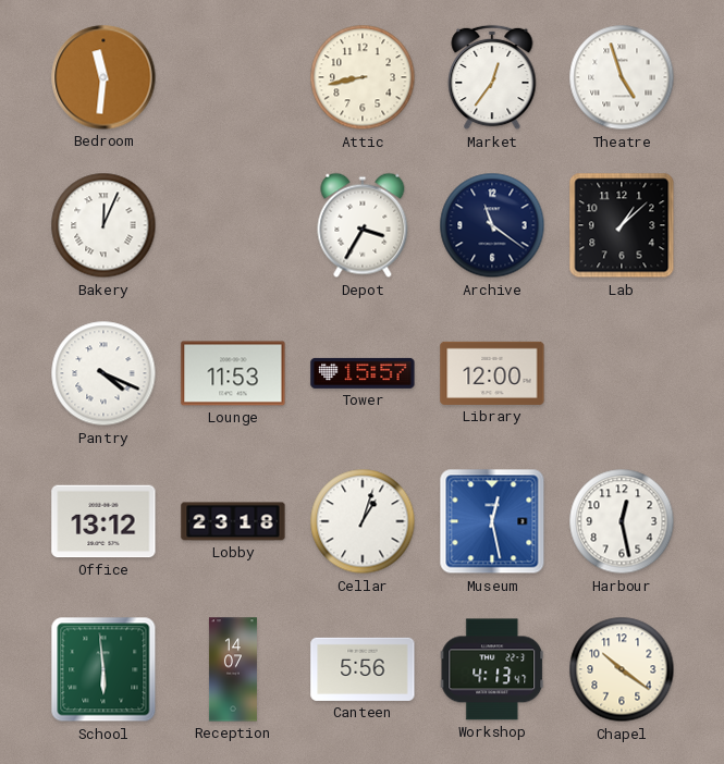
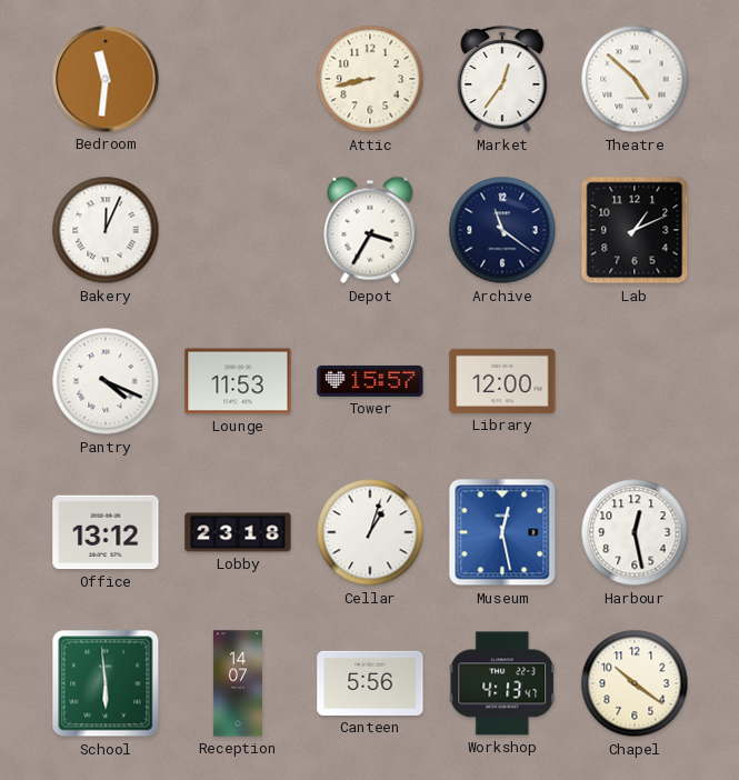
Theatre: 4:57 -> 4:52 (635, 79)
Lab: 1:08 -> 1:11 (635, 230)
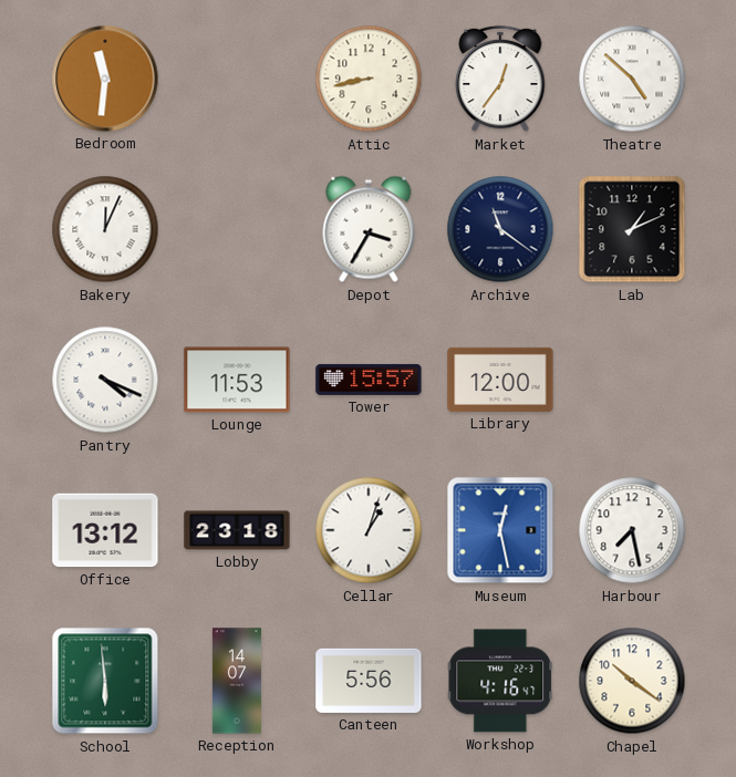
Harbour: 12:28 -> 7:28 (632, 530)
Workshop: 4:13 -> 4:16 (500, 681)
